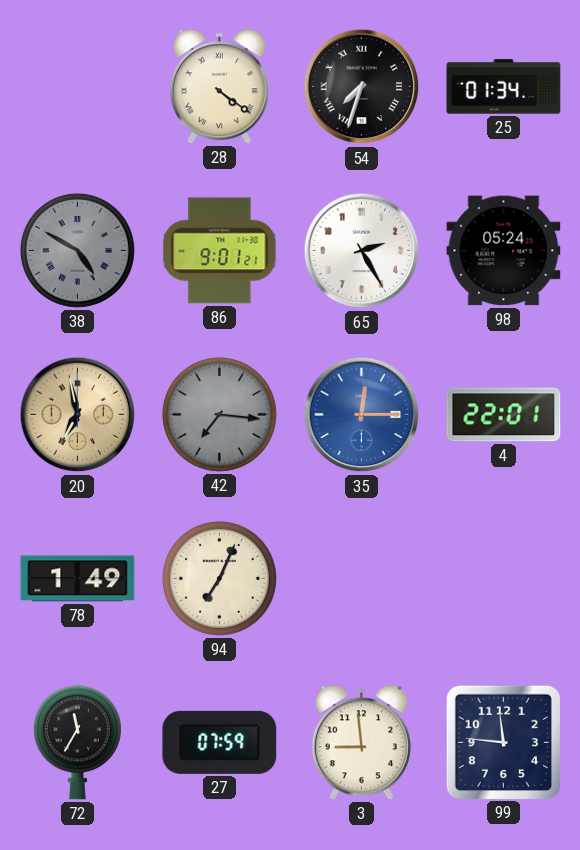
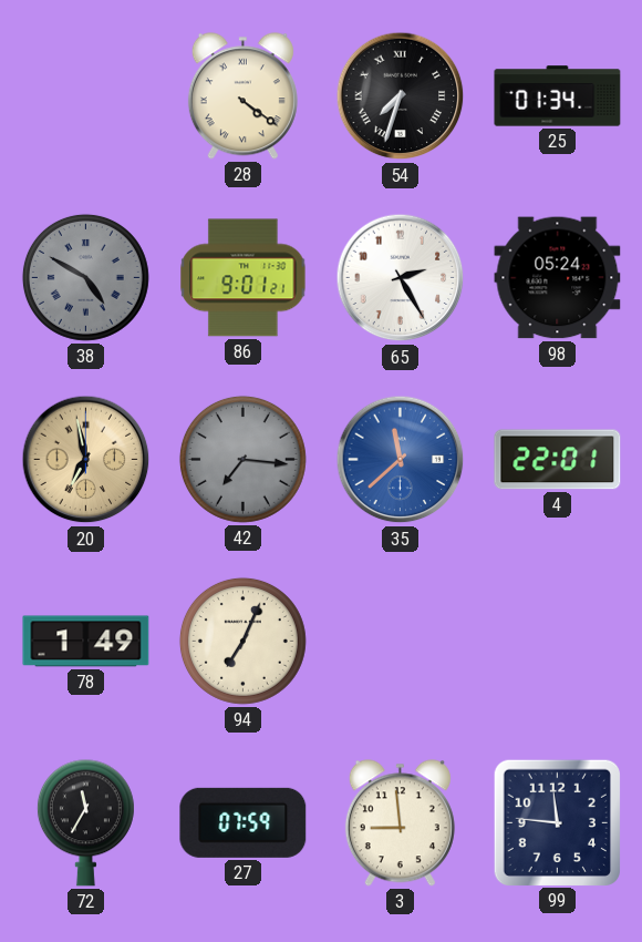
35: 12:15 -> 11:38 (401, 460)
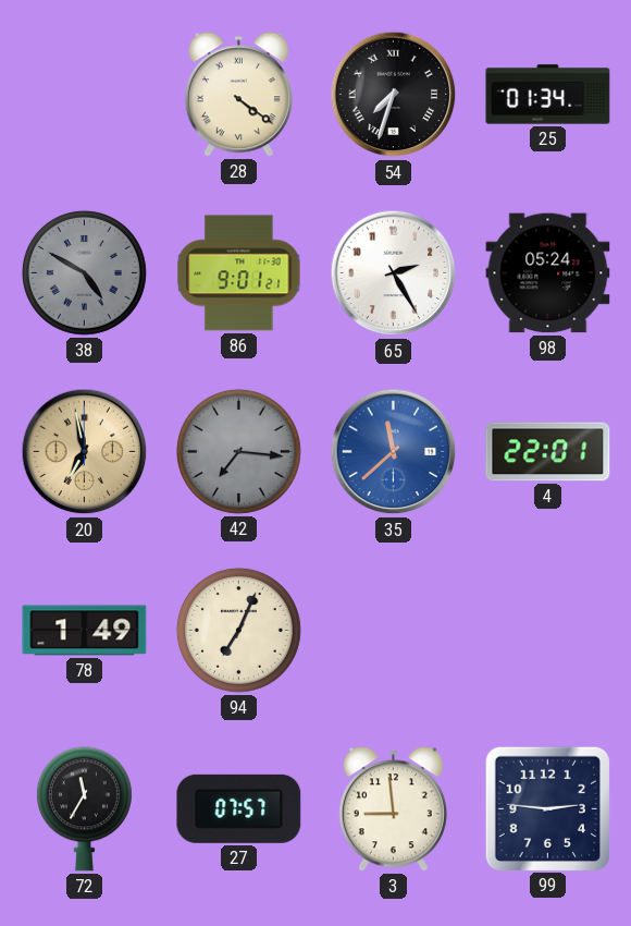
27: 07:59 -> 07:57 (239, 808)
99: 11:46 -> 2:46 (547, 808)
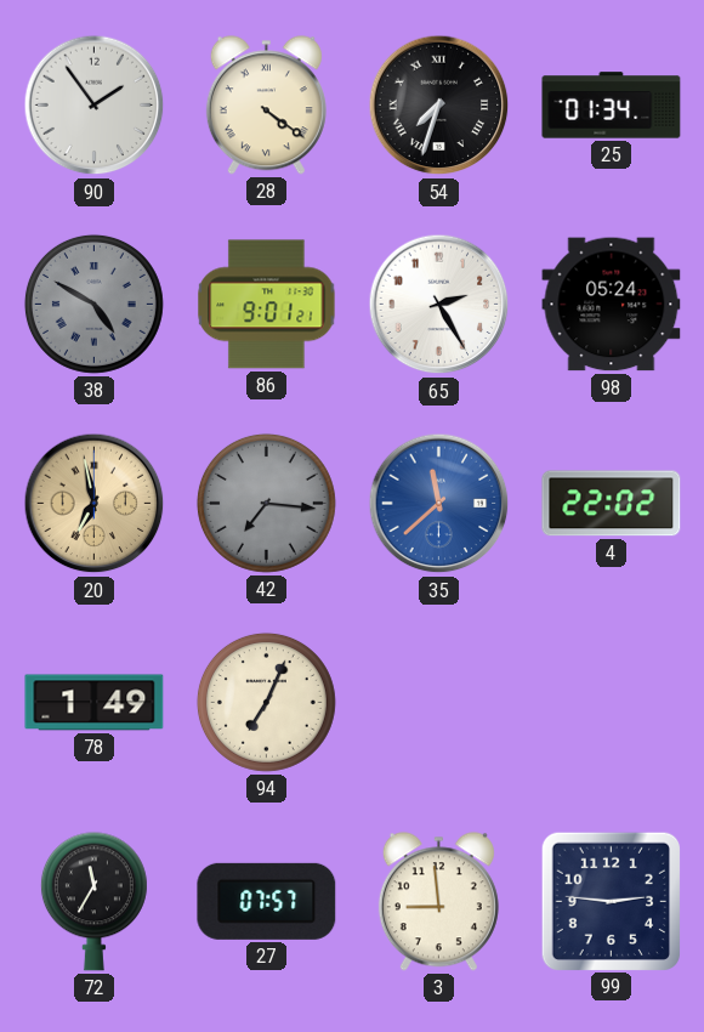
90: none -> 1:54 (95, 106)
4: 22:01 -> 22:02 (612, 504)
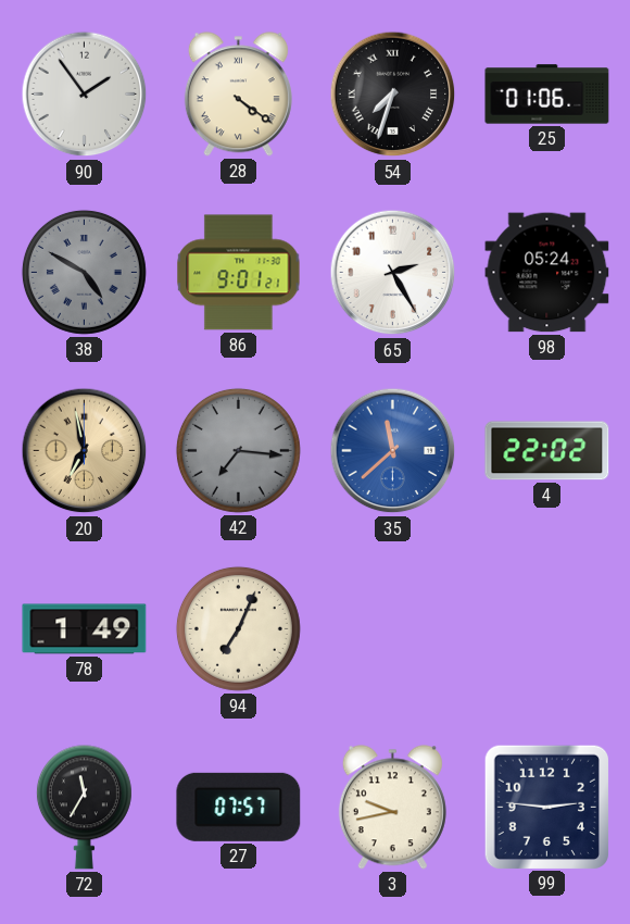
25: 01:34 -> 01:06 (547, 95)
3: 8:59 -> 9:43 (392, 808)
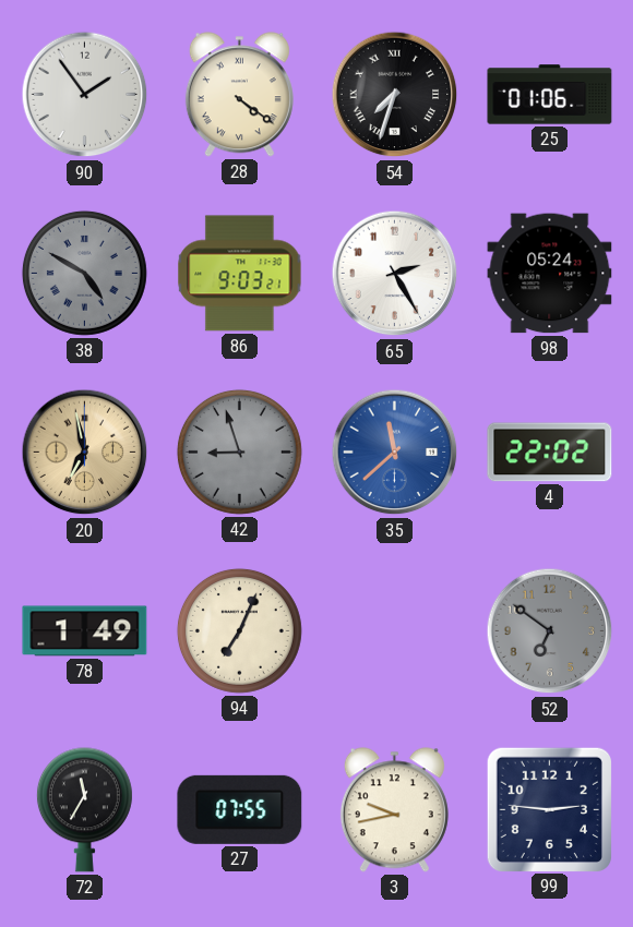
86: 9:01 -> 9:03 (240, 274)
42: 7:16 -> 8:57 (239, 452)
52: none -> 6:51 (550, 631)
27: 07:57 -> 07:55 (240, 809)
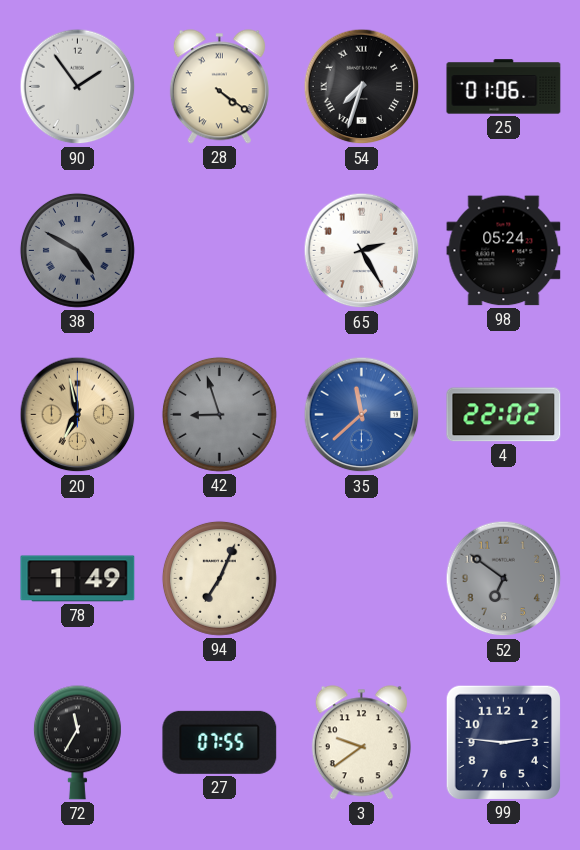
86: 9:03 -> none (240, 274)
3: 9:43 -> 9:39 (361, 743)
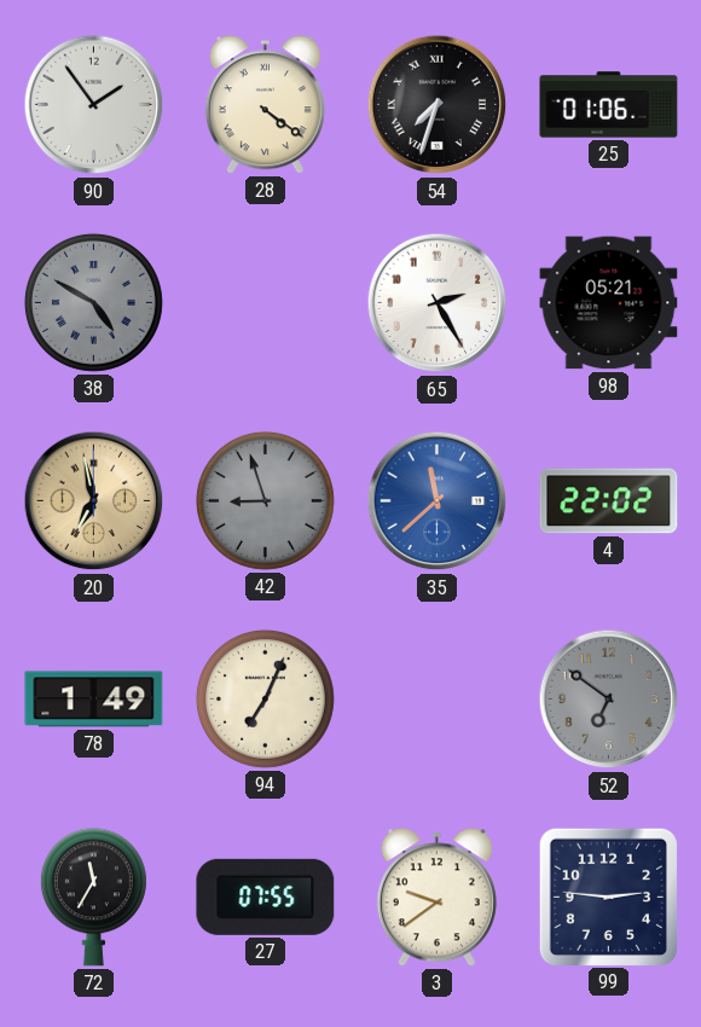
98: 05:24 -> 05:21 (609, 303)
